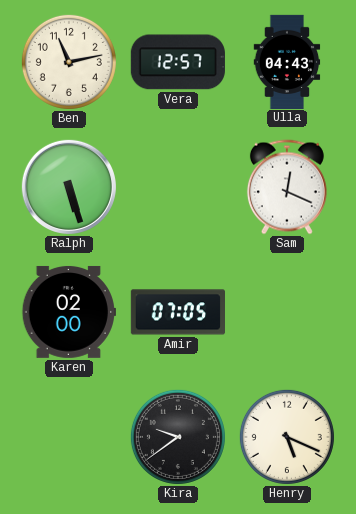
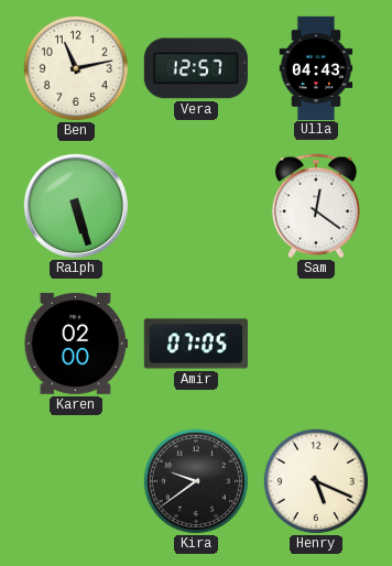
Sam: 12:19 -> 12:21 (316, 206)
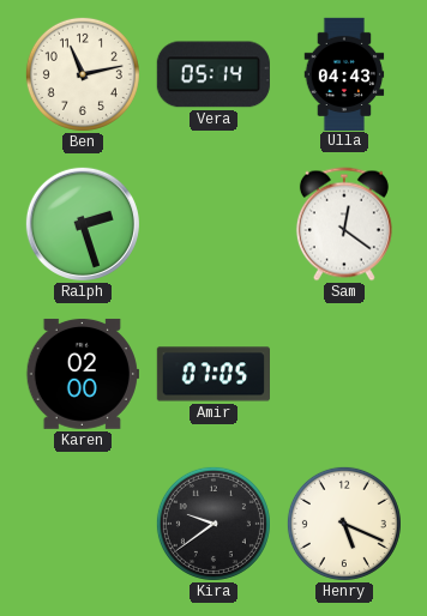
Vera: 12:57 -> 05:14 (213, 74)
Ralph: 5:27 -> 2:27 (83, 224)
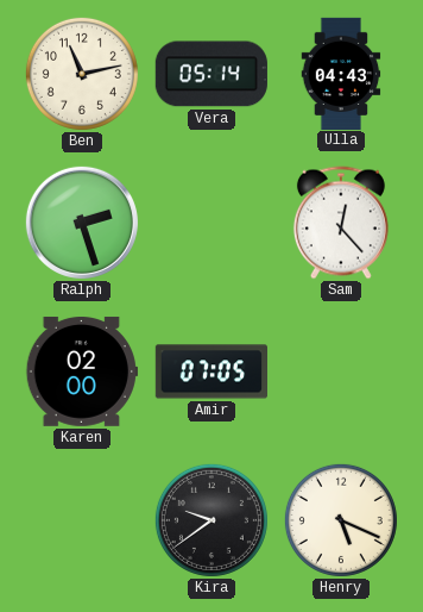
Sam: 12:21 -> 12:23 (341, 223)
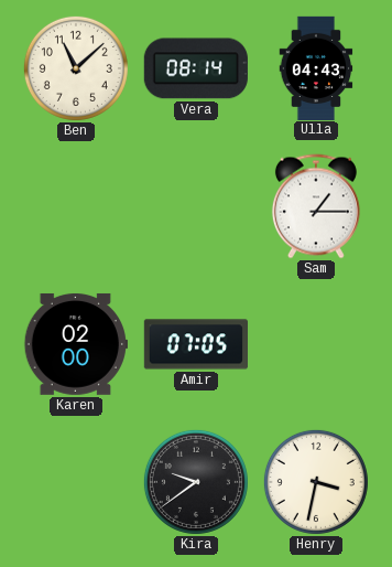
Ben: 11:13 -> 11:08 (76, 68)
Vera: 05:14 -> 08:14 (196, 68)
Ralph: 2:27 -> none (82, 223)
Sam: 12:23 -> 1:15 (316, 206)
Henry: 5:19 -> 3:32 (316, 482)
